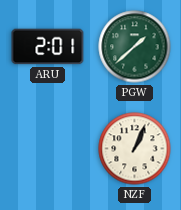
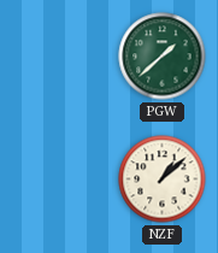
ARU: 2:01 -> none (48, 47)
NZF: 1:04 -> 1:08 (163, 180)
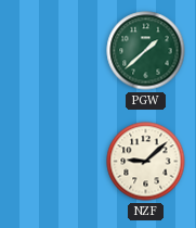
NZF: 1:08 -> 9:08 (146, 162)
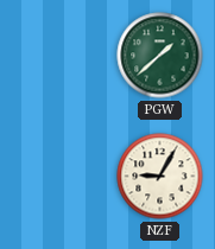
NZF: 9:08 -> 9:05 (160, 177)
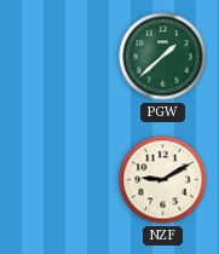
NZF: 9:05 -> 9:10 (163, 180)
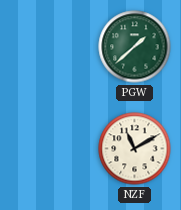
NZF: 9:10 -> 11:10 (135, 149)
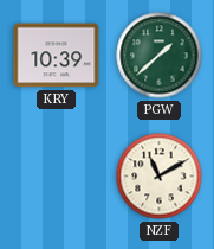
KRY: none -> 10:39 (57, 56)
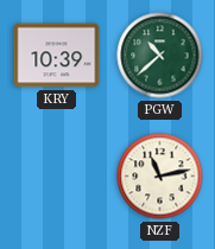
PGW: 1:38 -> 10:38 (160, 56)
NZF: 11:10 -> 11:13 (160, 177)
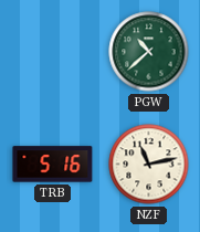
KRY: 10:39 -> none (57, 56)
TRB: none -> 5:16 (53, 165)
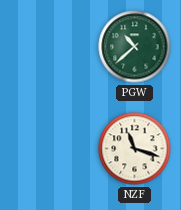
TRB: 5:16 -> none (53, 165)
NZF: 11:13 -> 11:18 (135, 149)
